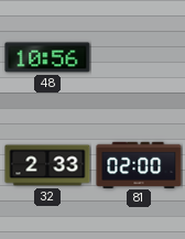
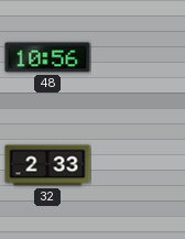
81: 02:00 -> none (139, 164)
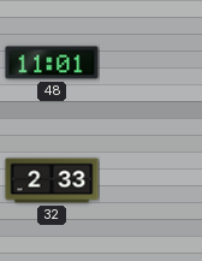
48: 10:56 -> 11:01 (52, 63)
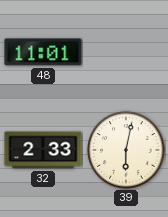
39: none -> 6:02 (126, 150)
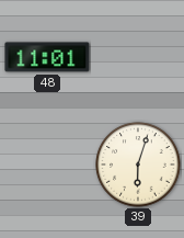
32: 2:33 -> none (43, 150)
39: 6:02 -> 6:03 (138, 165)
